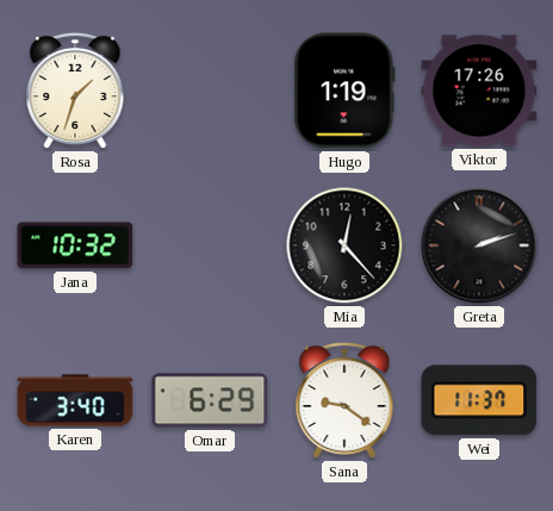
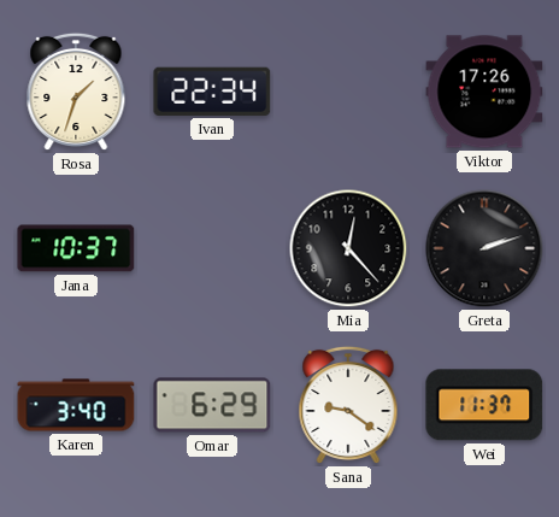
Ivan: none -> 22:34 (212, 92)
Hugo: 1:19 -> none (344, 91)
Jana: 10:32 -> 10:37 (76, 248)
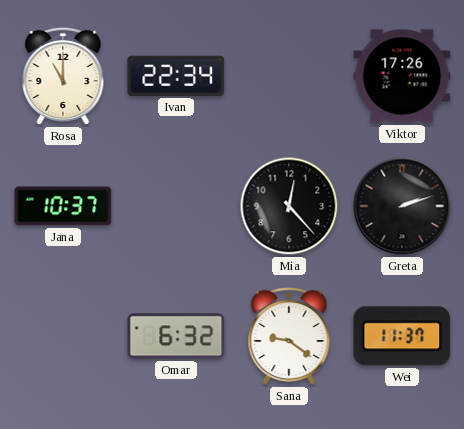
Rosa: 1:33 -> 11:00 (63, 76)
Karen: 3:40 -> none (76, 405)
Omar: 6:29 -> 6:32 (176, 336)
